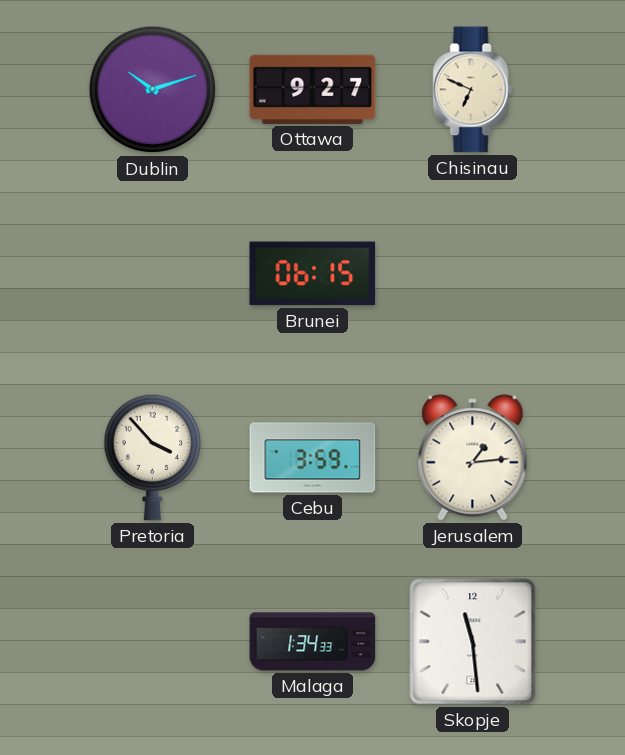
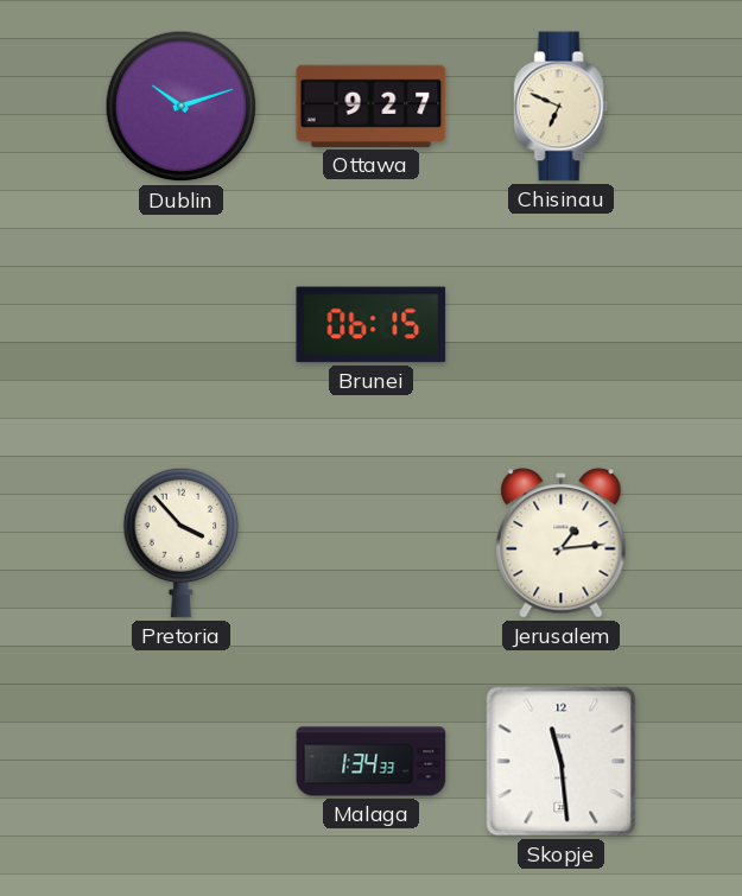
Cebu: 3:59 -> none (313, 458)
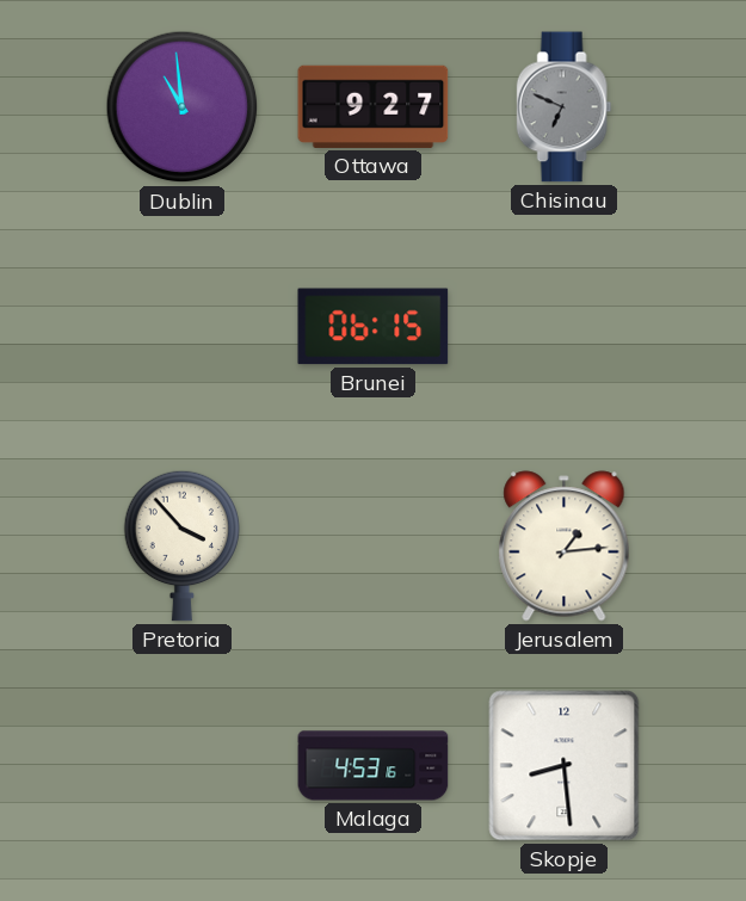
Dublin: 10:12 -> 10:59 (183, 107)
Chisinau dial: cream -> grey (565, 107)
Malaga: 1:34 -> 4:53 (374, 766)
Skopje: 11:29 -> 8:29 (565, 766)
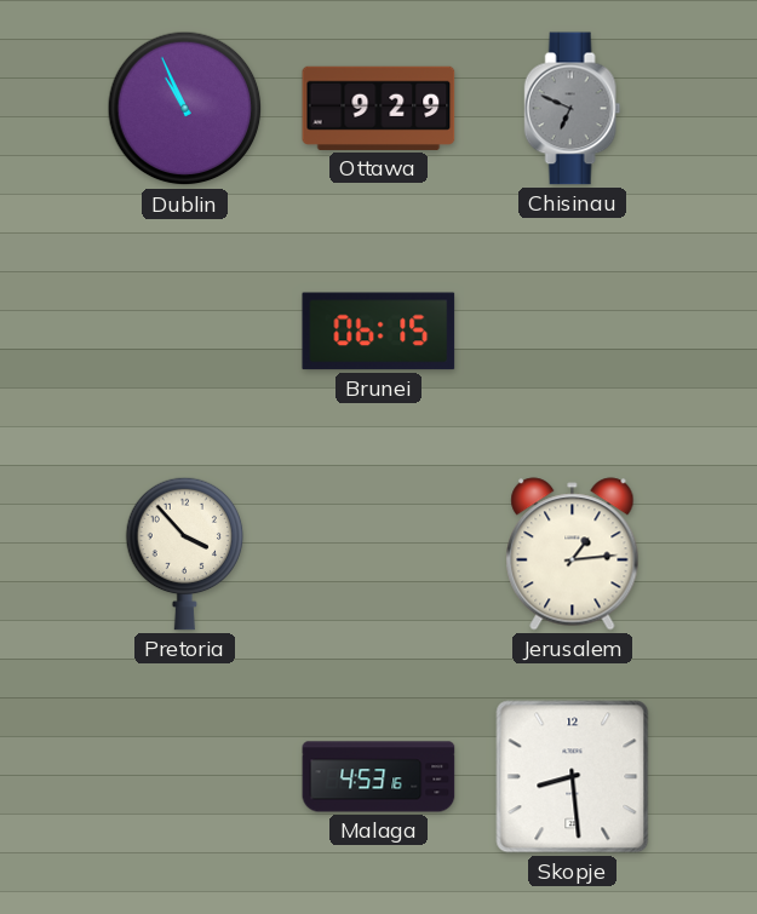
Dublin: 10:59 -> 10:56 (185, 109)
Ottawa: 9:27 -> 9:29 (379, 108)
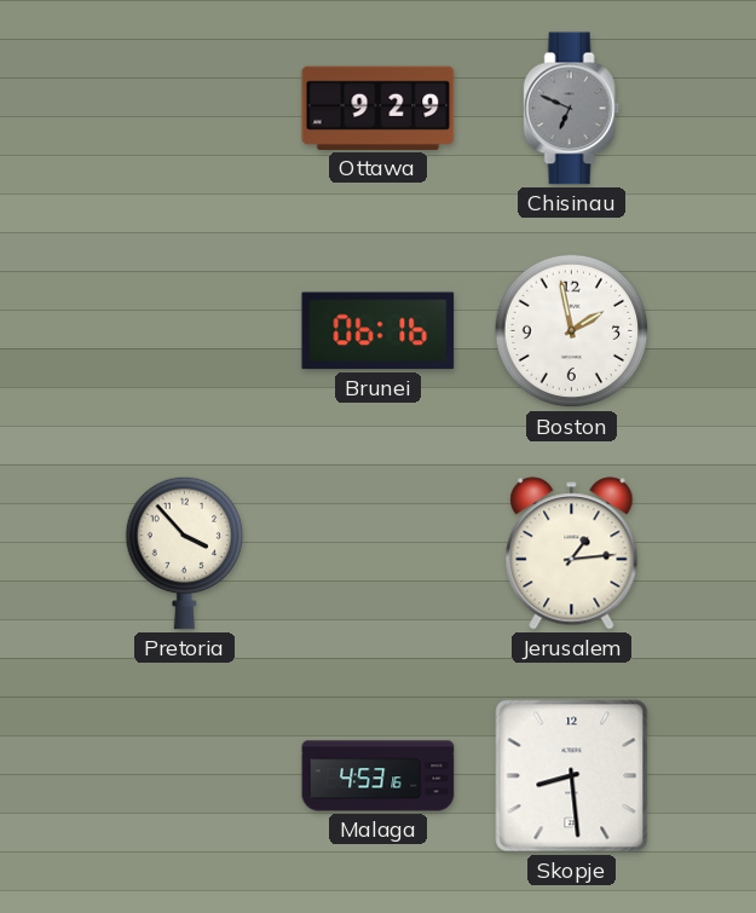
Dublin: 10:56 -> none (185, 109)
Brunei: 06:15 -> 06:16 (379, 331)
Boston: none -> 1:58 (572, 331)
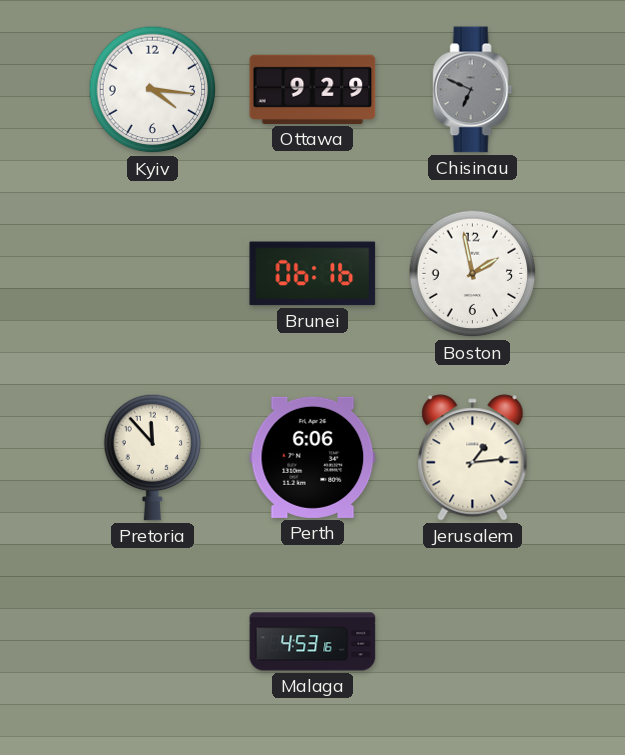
Kyiv: none -> 4:16 (153, 90)
Pretoria: 3:53 -> 11:53 (153, 457)
Perth: none -> 6:06 (313, 457)
Skopje: 8:29 -> none (572, 776)
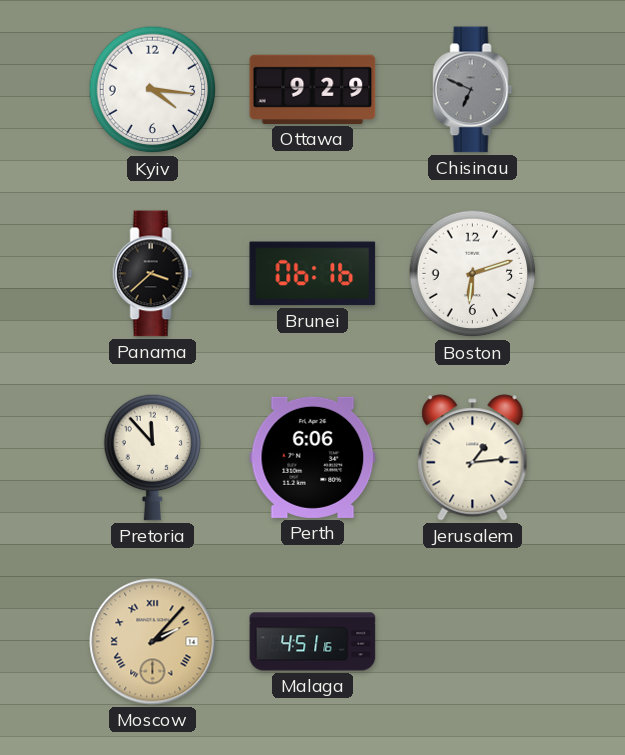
Panama: none -> 3:38 (153, 274)
Boston: 1:58 -> 6:12 (473, 274)
Moscow: none -> 2:07 (153, 642)
Malaga: 4:53 -> 4:51 (313, 642)
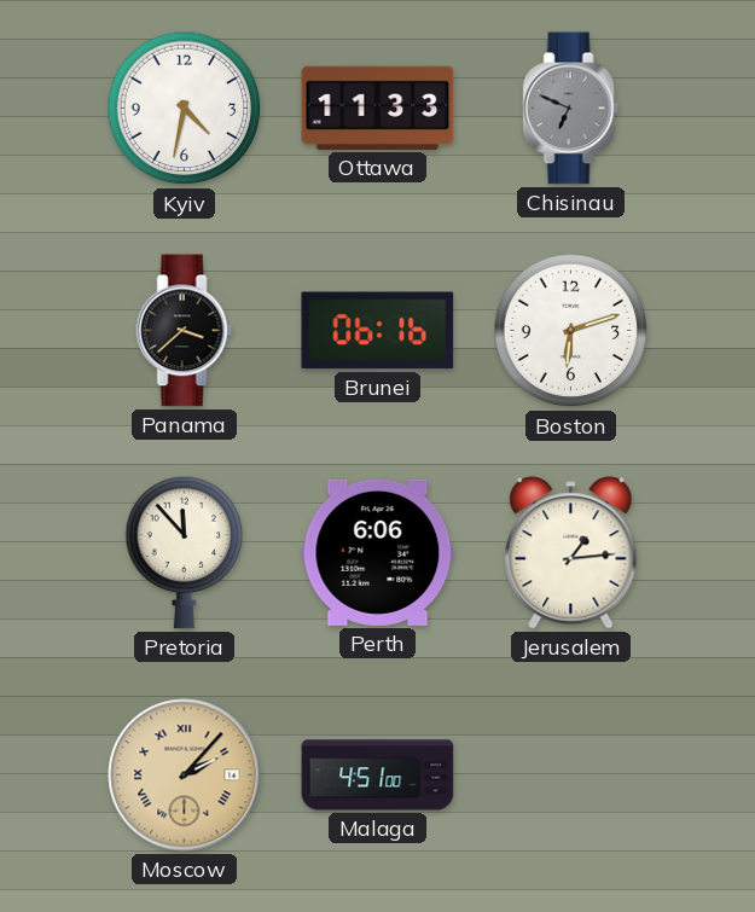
Kyiv: 4:16 -> 4:32 (185, 109)
Ottawa: 9:29 -> 11:33 (378, 108)
Malaga: 4:51:16 -> 4:51:00 (378, 776)
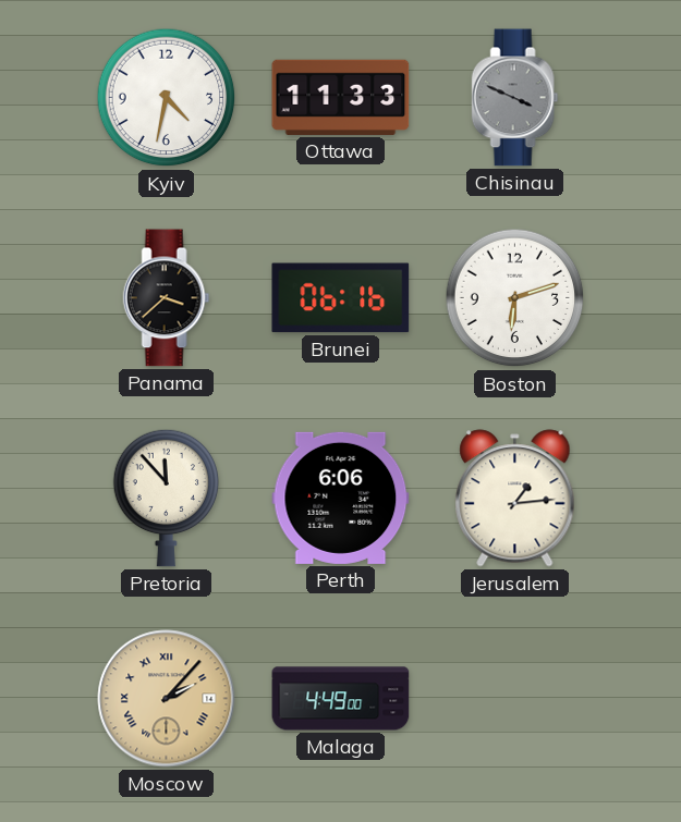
Chisinau: 6:49 -> 3:49 (515, 98)
Malaga: 4:51 -> 4:49 (341, 699)
